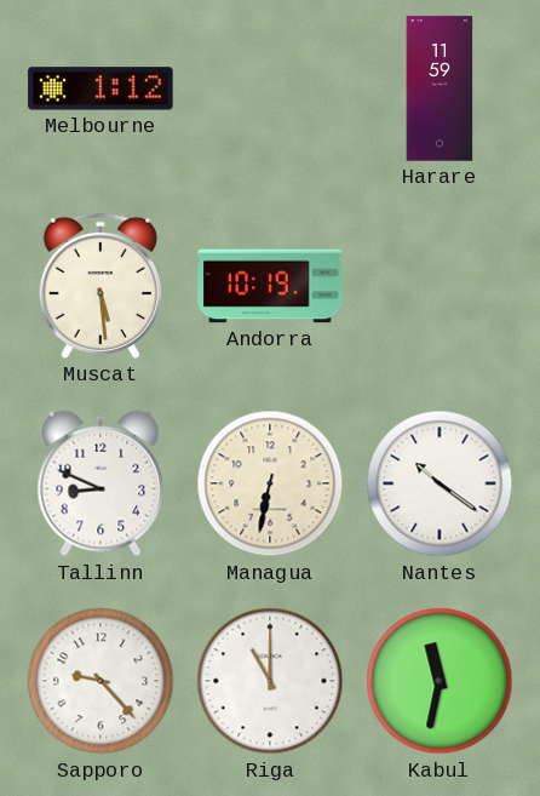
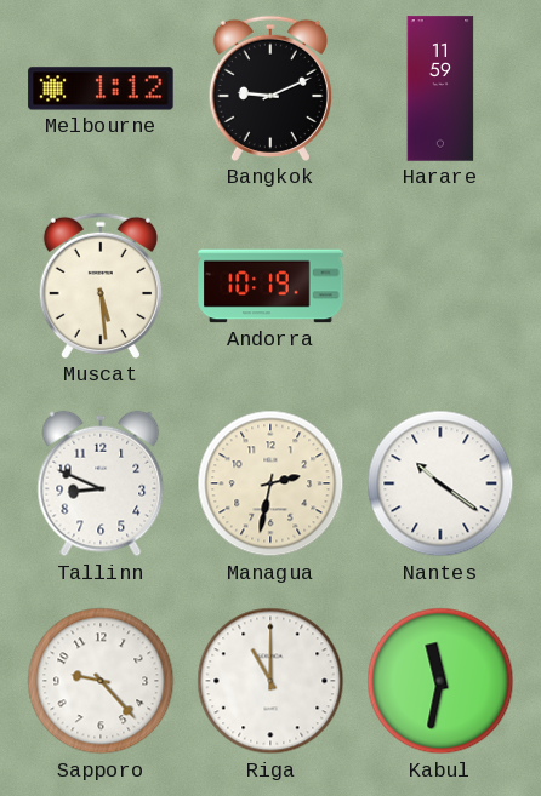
Bangkok: none -> 9:11 (270, 88)
Managua: 6:32 -> 2:32 (270, 483)
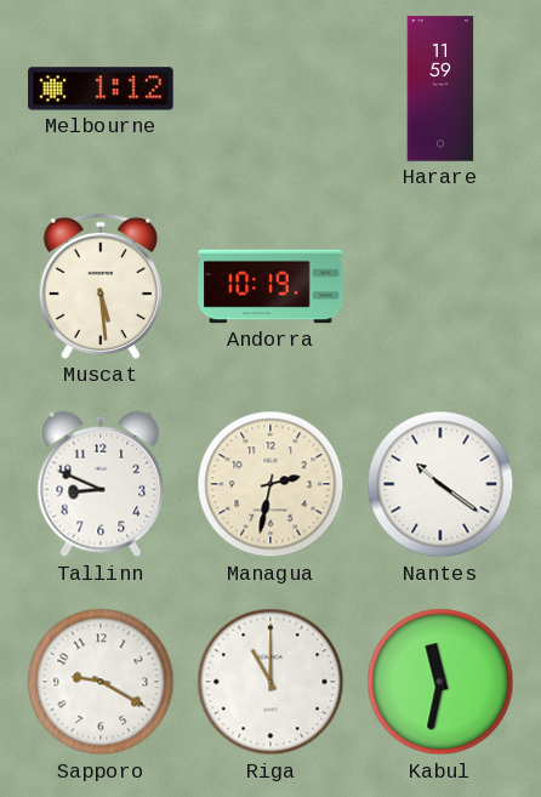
Bangkok: 9:11 -> none (270, 88)
Sapporo: 9:23 -> 9:20 (101, 682)
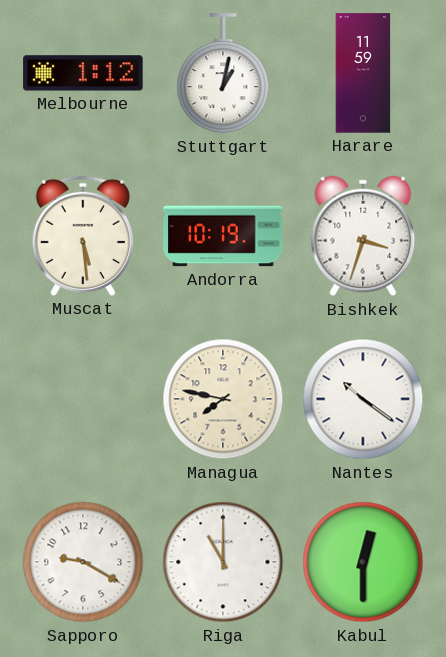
Stuttgart: none -> 1:02 (223, 74)
Bishkek: none -> 3:33 (363, 236)
Tallinn: 8:49 -> none (101, 484)
Managua: 2:32 -> 7:47 (223, 399)
Kabul: 11:32 -> 12:30 (363, 562)
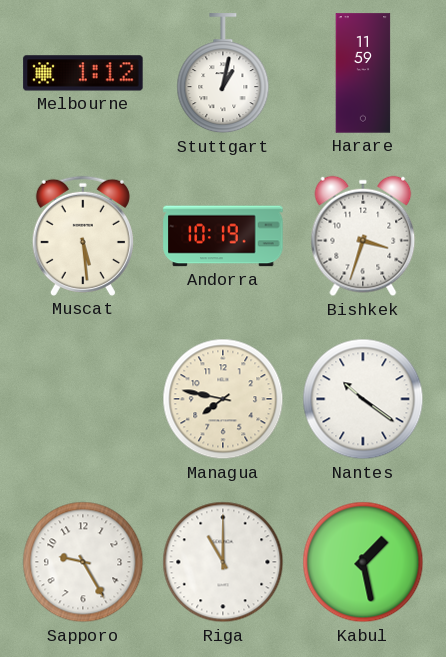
Sapporo: 9:20 -> 9:25 (83, 562)
Kabul: 12:30 -> 1:28 (363, 562)
